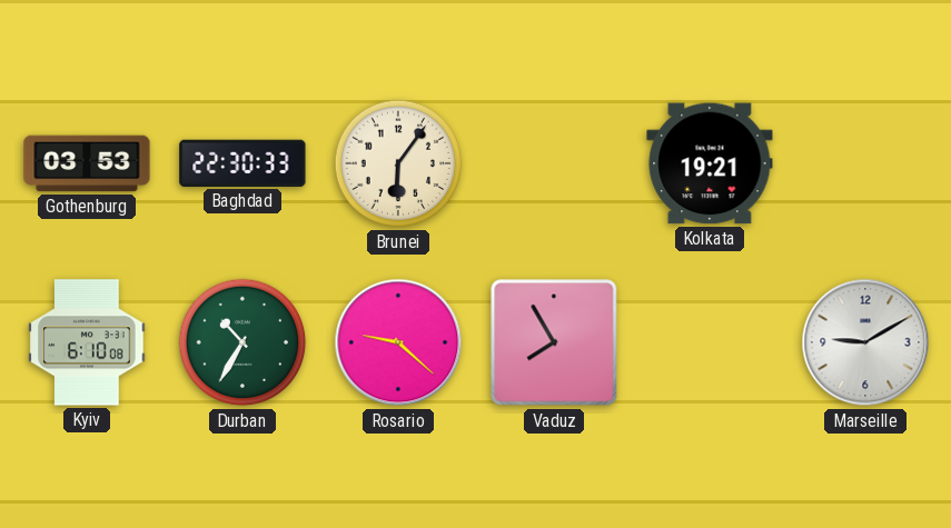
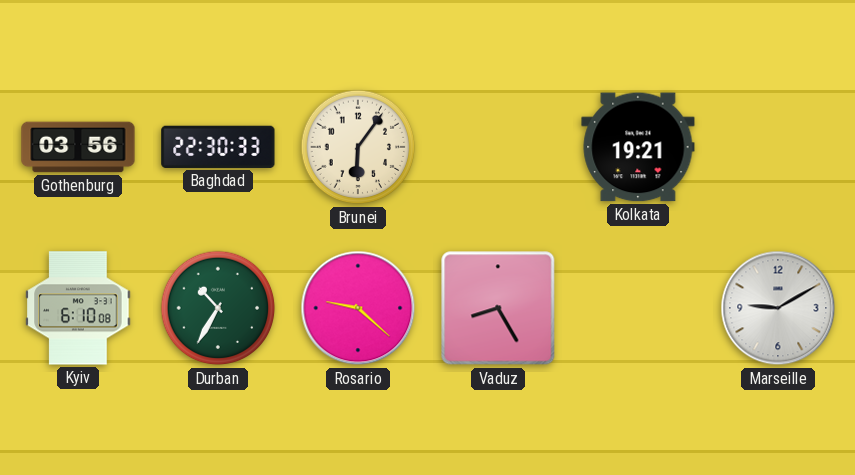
Gothenburg: 03:53 -> 03:56 (78, 147)
Vaduz: 7:55 -> 8:25 (498, 308)
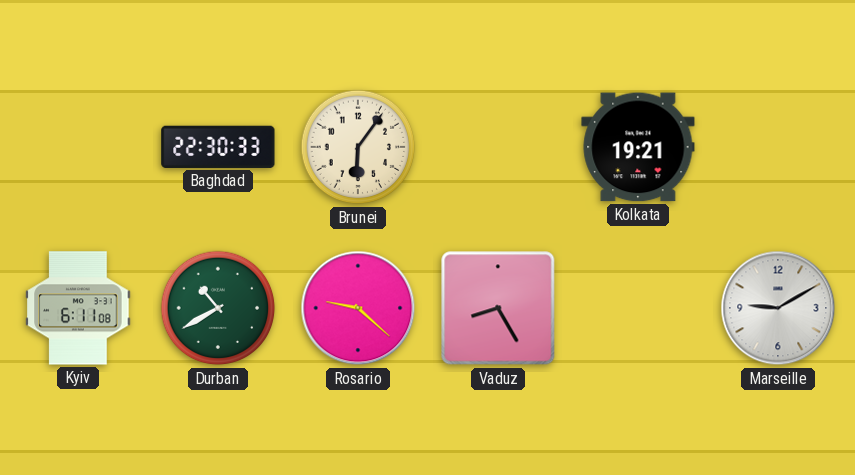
Gothenburg: 03:56 -> none (78, 147)
Kyiv: 6:10 -> 6:11 (78, 308)
Durban: 10:35 -> 10:40 (218, 308)
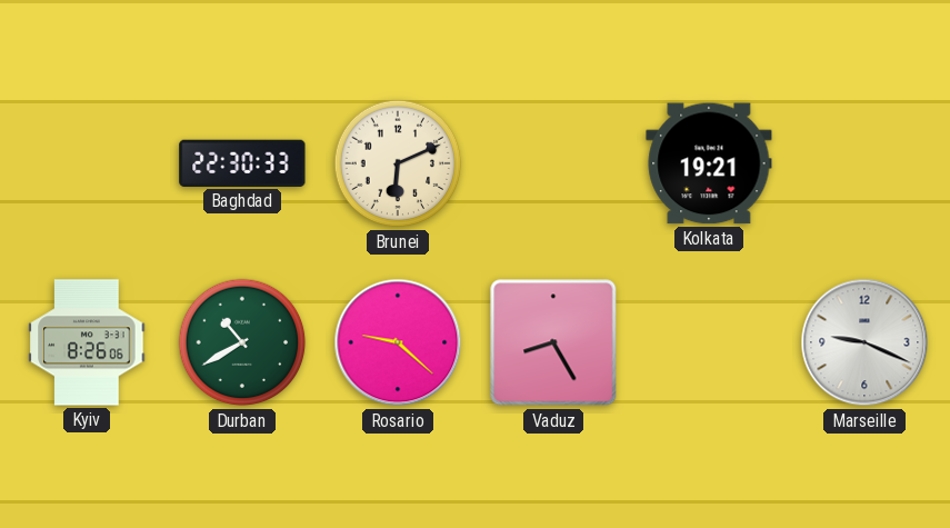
Brunei: 6:06 -> 6:11 (398, 163)
Kyiv: 6:11 -> 8:26 (87, 342)
Marseille: 9:10 -> 9:19 (864, 342)
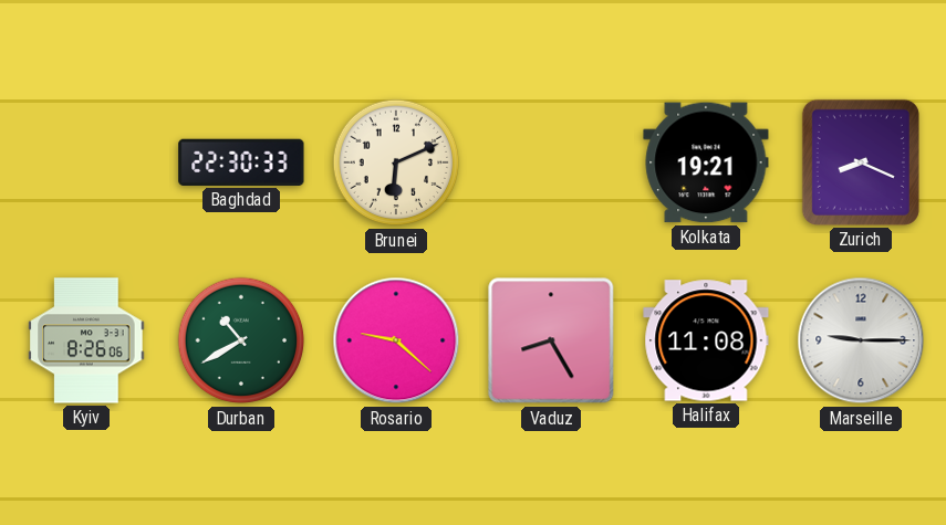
Zurich: none -> 8:19 (861, 162)
Halifax: none -> 11:08 (706, 340)
Marseille: 9:19 -> 9:15 (861, 340)
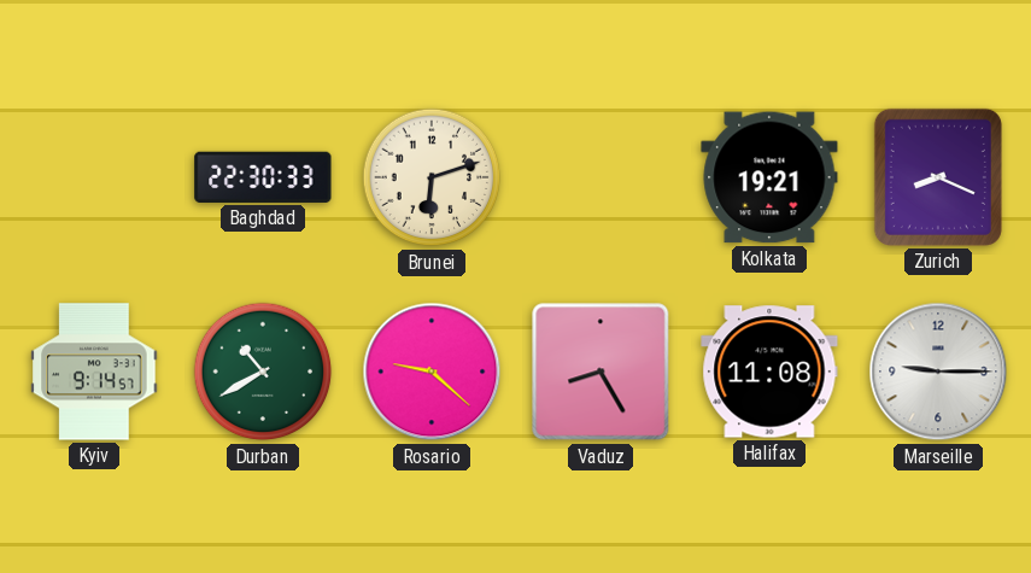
Brunei: 6:11 -> 6:12 (432, 177)
Kyiv: 8:26 -> 9:14 (94, 372)
